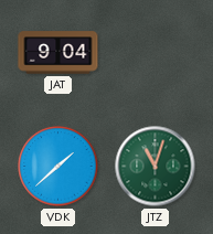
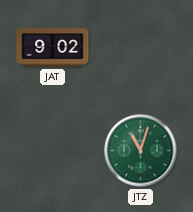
JAT: 9:04 -> 9:02 (53, 48)
VDK: 1:38 -> none (58, 167)
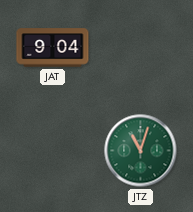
JAT: 9:02 -> 9:04 (53, 48)
